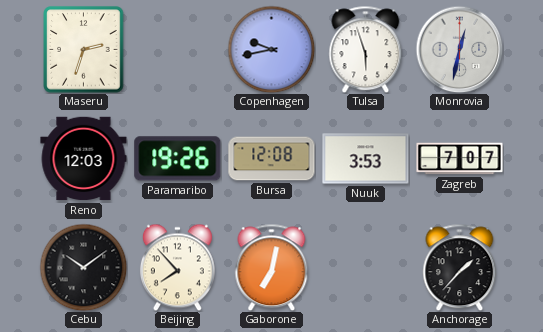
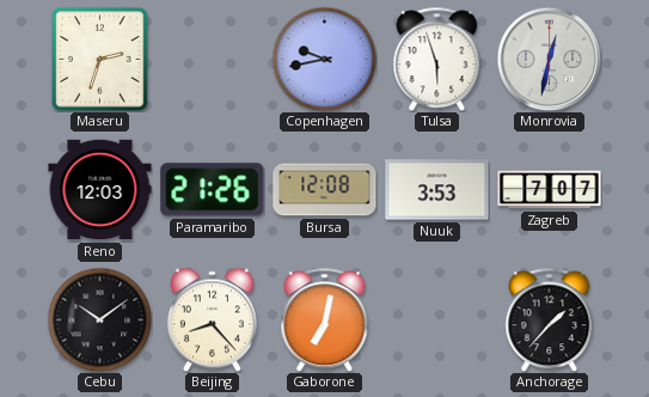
Paramaribo: 19:26 -> 21:26 (213, 190)
Beijing: 7:53 -> 8:23 (212, 319)
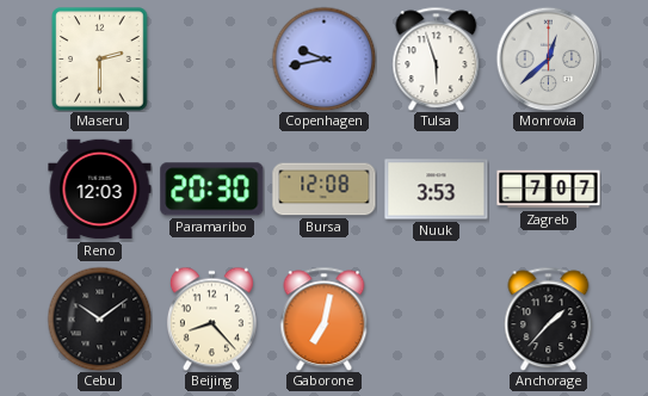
Maseru: 2:33 -> 2:30 (100, 60)
Monrovia: 12:32 -> 12:38 (548, 58)
Paramaribo: 21:26 -> 20:30 (212, 190)
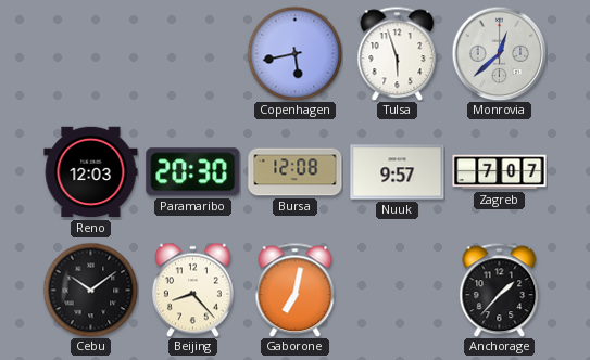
Maseru: 2:30 -> none (100, 60)
Copenhagen: 9:43 -> 5:43 (294, 53)
Nuuk: 3:53 -> 9:57 (398, 172)
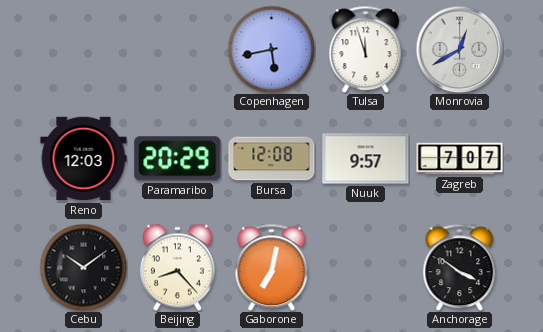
Tulsa: 5:57 -> 11:57 (366, 49)
Monrovia: 12:38 -> 12:40 (459, 49)
Paramaribo: 20:30 -> 20:29 (178, 159)
Anchorage: 1:37 -> 3:51 (460, 267)
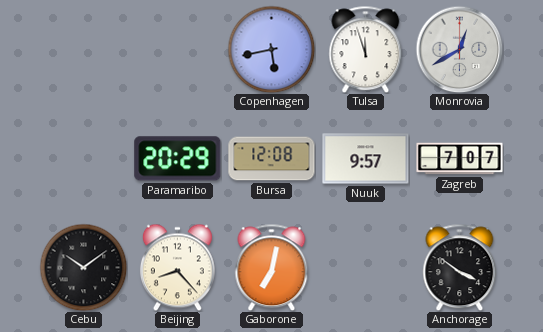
Reno: 12:03 -> none (84, 159)
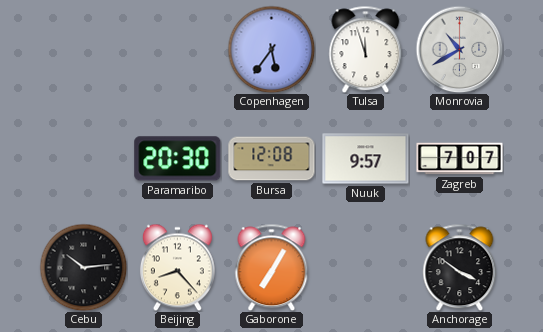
Copenhagen: 5:43 -> 5:36 (271, 49)
Monrovia: 12:40 -> 10:40 (459, 49)
Paramaribo: 20:29 -> 20:30 (178, 159)
Cebu: 10:09 -> 10:14 (83, 267)
Gaborone: 7:02 -> 7:05 (272, 267)
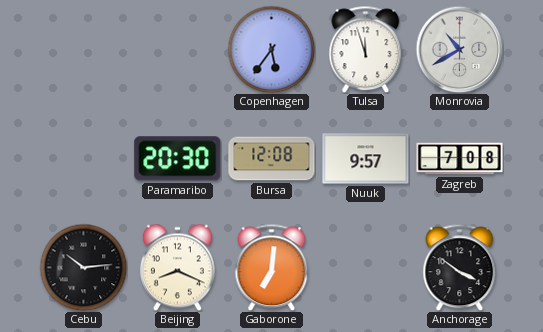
Zagreb: 7:07 -> 7:08 (460, 159)
Beijing: 8:23 -> 8:19 (177, 267)
Gaborone: 7:05 -> 7:01 (272, 267)
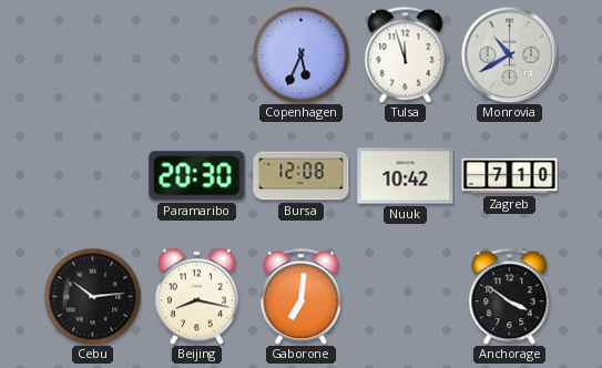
Copenhagen: 5:36 -> 5:34 (300, 54)
Nuuk: 9:57 -> 10:42 (406, 176)
Zagreb: 7:08 -> 7:10 (510, 176)
Beijing: 8:19 -> 8:17 (196, 296)
